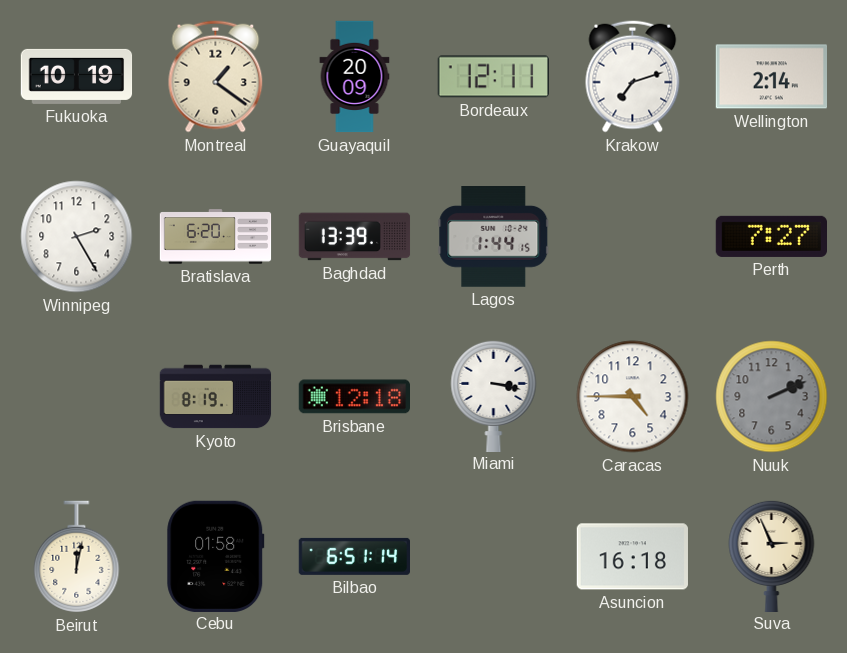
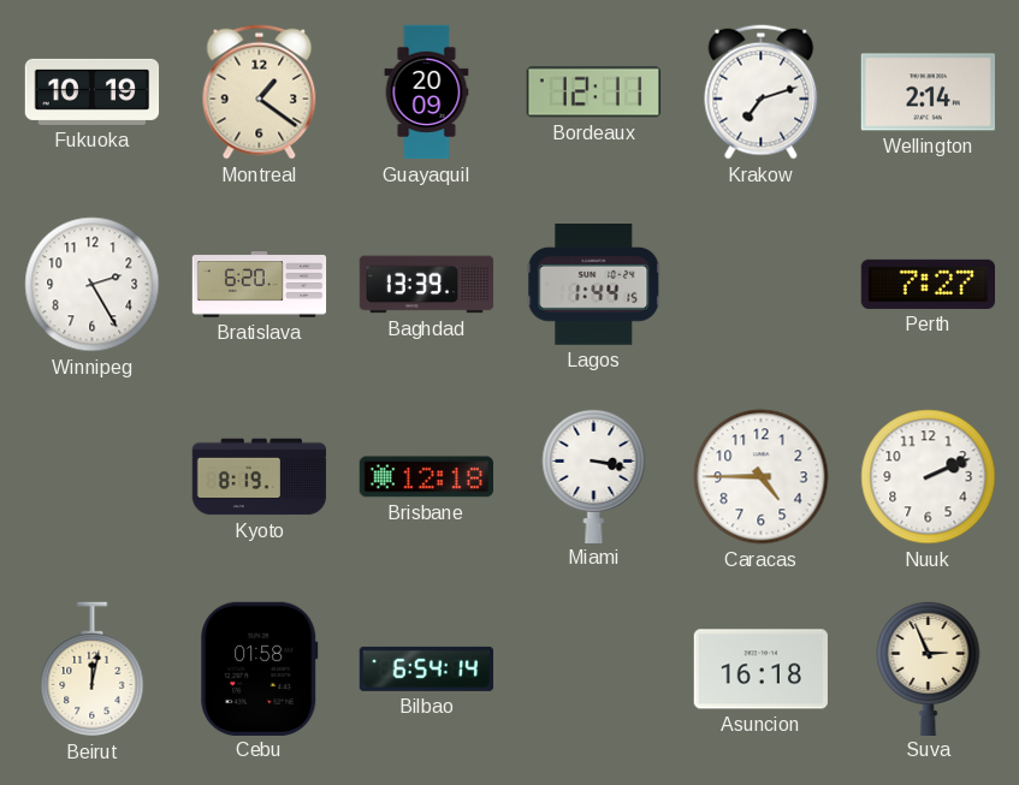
Nuuk dial: grey -> white (929, 477)
Bilbao: 6:51 -> 6:54 (426, 668)
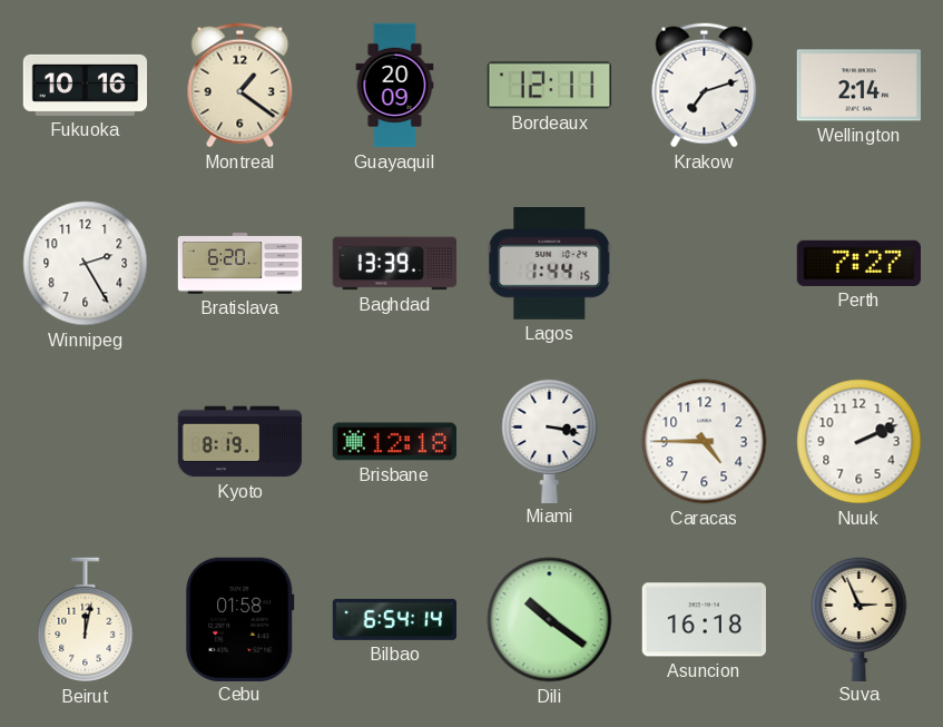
Fukuoka: 10:19 -> 10:16 (86, 85)
Dili: none -> 10:21 (550, 620)
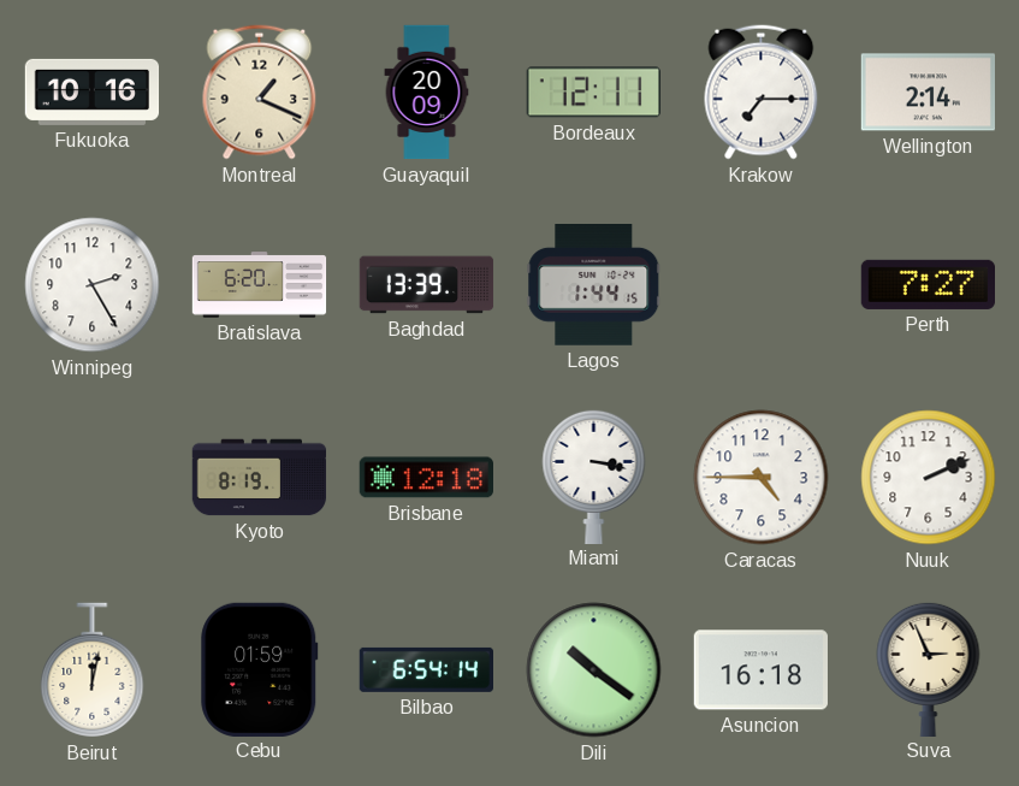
Montreal: 1:21 -> 1:19 (260, 93)
Krakow: 7:12 -> 7:15 (762, 93)
Cebu: 01:58 -> 01:59 (260, 669)
